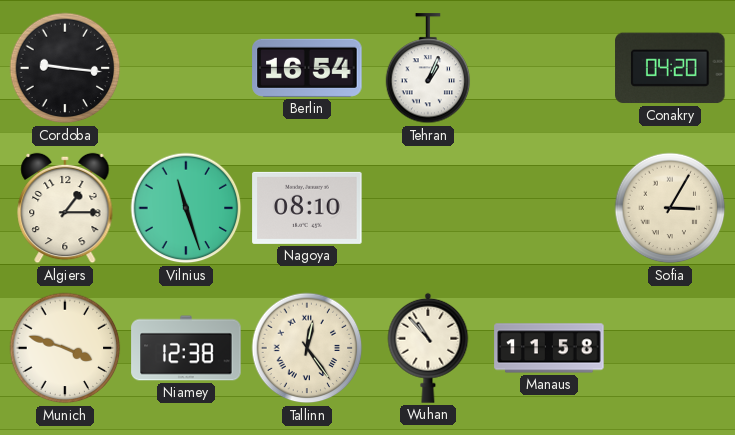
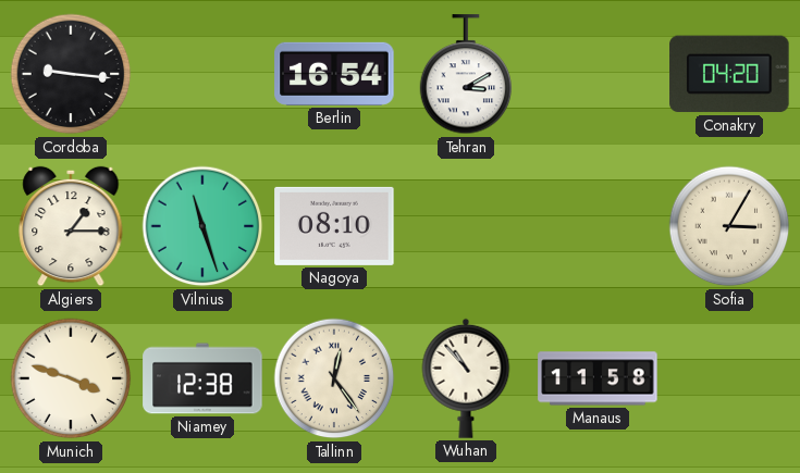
Tehran: 1:04 -> 3:10 (466, 75)
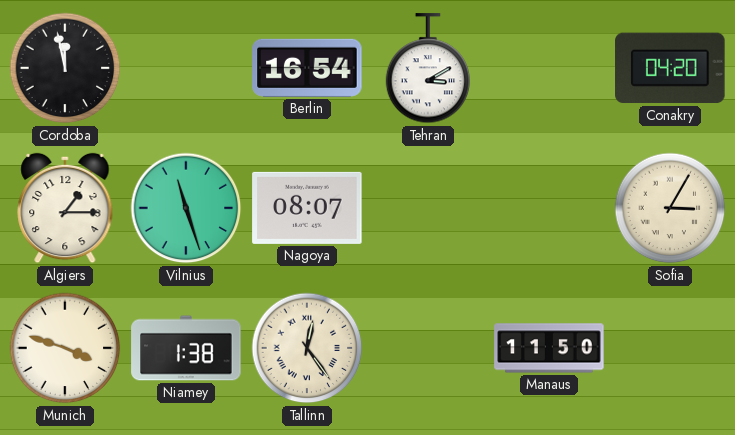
Cordoba: 9:16 -> 11:58 (65, 68)
Nagoya: 08:10 -> 08:07 (307, 208)
Niamey: 12:38 -> 1:38 (186, 348)
Wuhan: 10:53 -> none (466, 378)
Manaus: 11:58 -> 11:50 (549, 348)
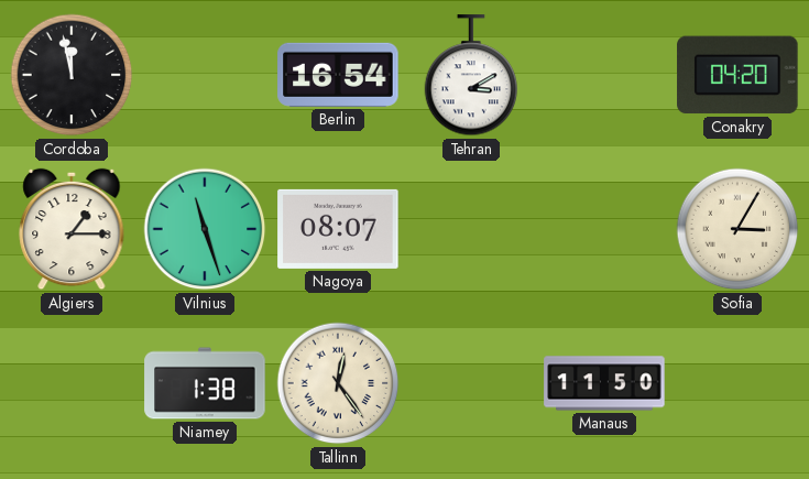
Munich: 3:48 -> none (65, 348)
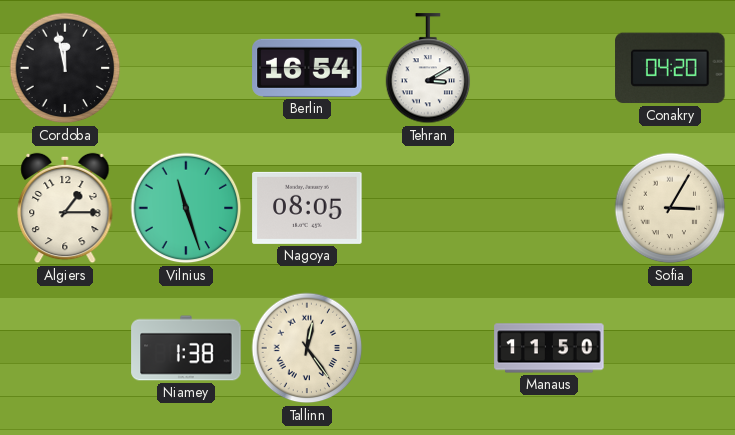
Nagoya: 08:07 -> 08:05 (307, 208)
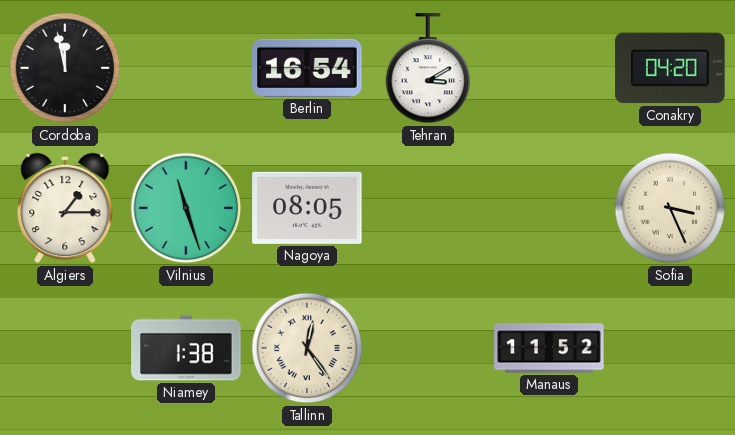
Sofia: 3:05 -> 3:26 (670, 208)
Manaus: 11:50 -> 11:52 (549, 348)
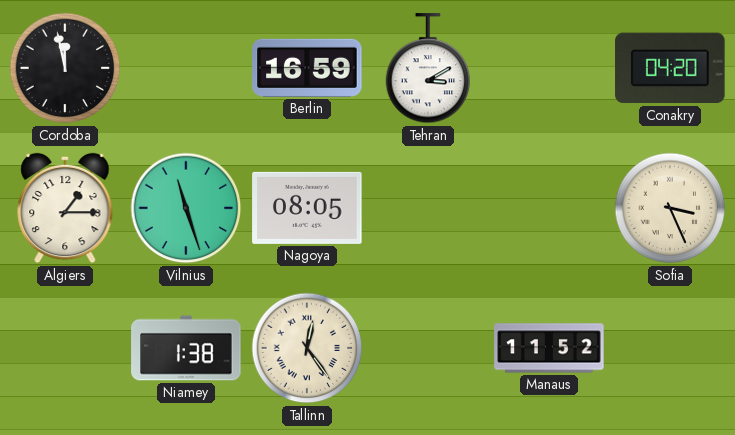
Berlin: 16:54 -> 16:59 (307, 68)
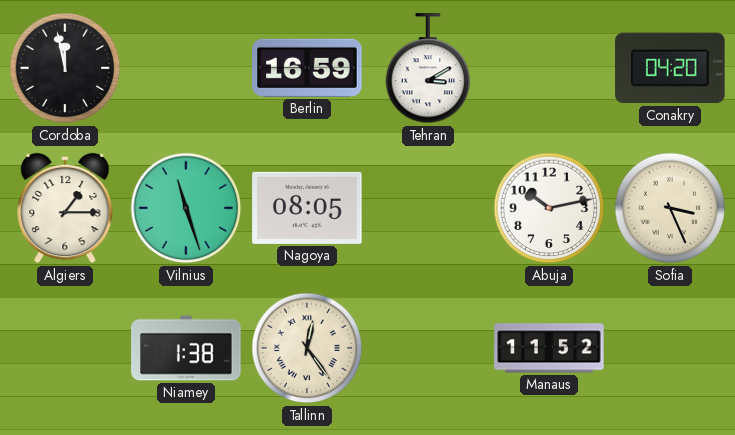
Abuja: none -> 10:13 (549, 208)
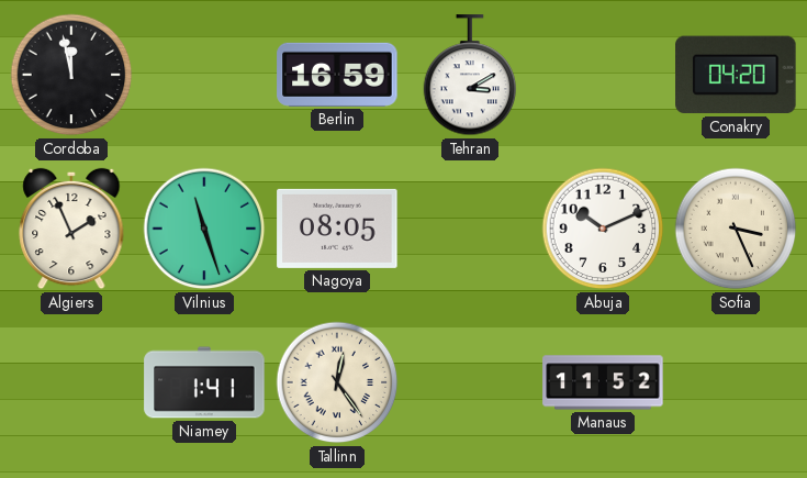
Algiers: 1:15 -> 1:56 (71, 229)
Abuja: 10:13 -> 10:11 (603, 229)
Niamey: 1:38 -> 1:41 (204, 382)
